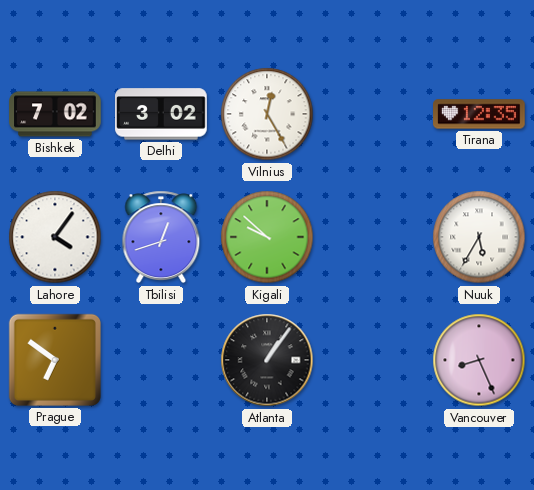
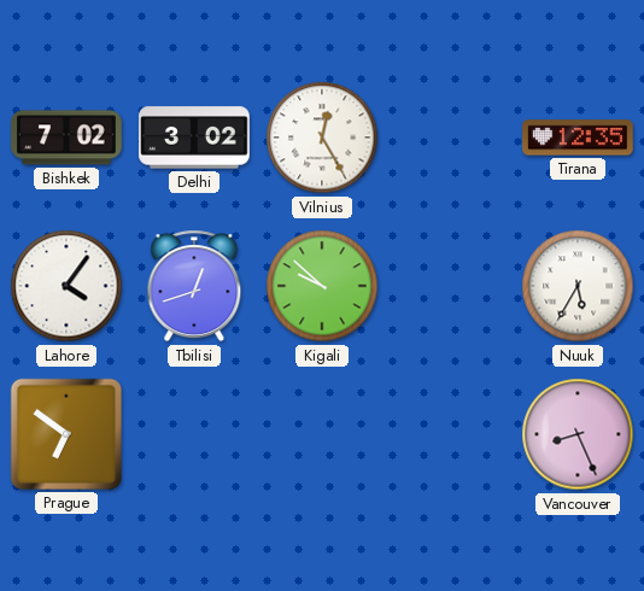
Atlanta: 1:06 -> none (267, 360)
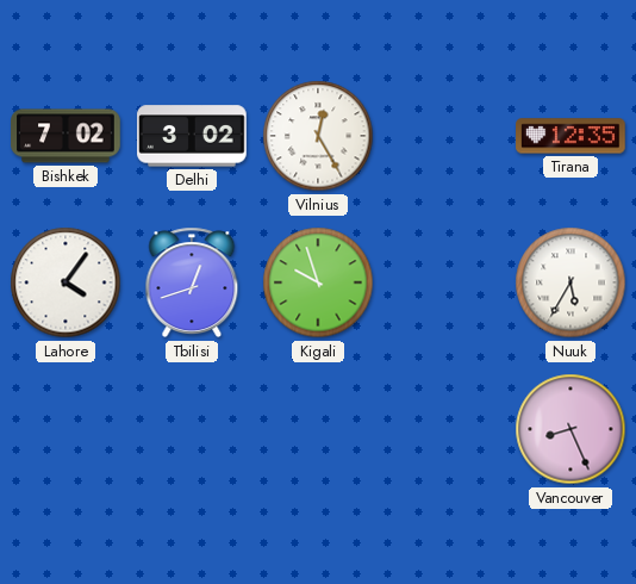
Kigali: 9:52 -> 9:57 (318, 282)
Prague: 6:51 -> none (66, 434)
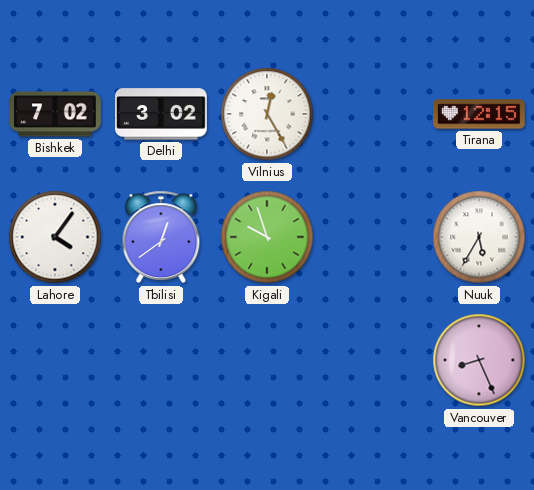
Tirana: 12:35 -> 12:15 (479, 114)
Tbilisi: 12:42 -> 12:39 (161, 237)
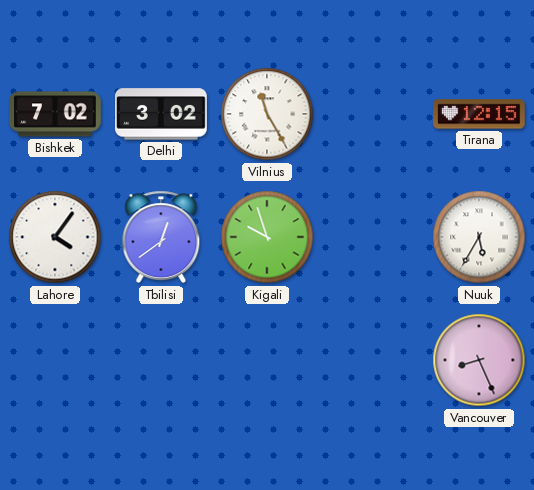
Vilnius: 12:25 -> 11:25 (267, 114)
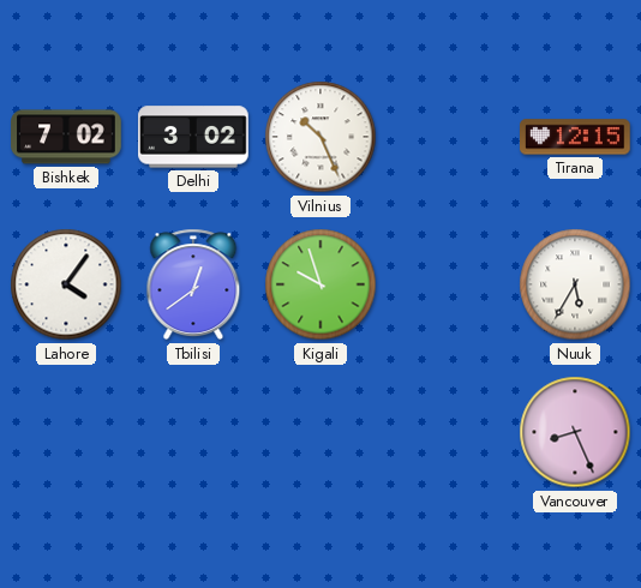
Vilnius: 11:25 -> 10:26 (320, 137)
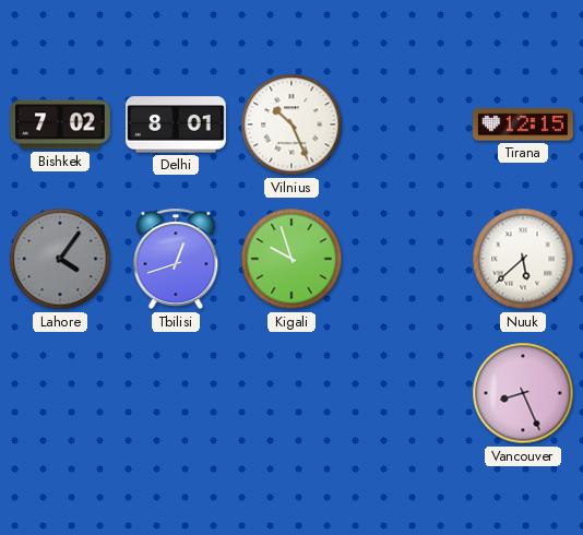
Delhi: 3:02 -> 8:01 (176, 124)
Lahore dial: white -> grey (60, 259)
Tbilisi: 12:39 -> 12:42 (176, 259)
Nuuk: 5:35 -> 5:38 (523, 259)
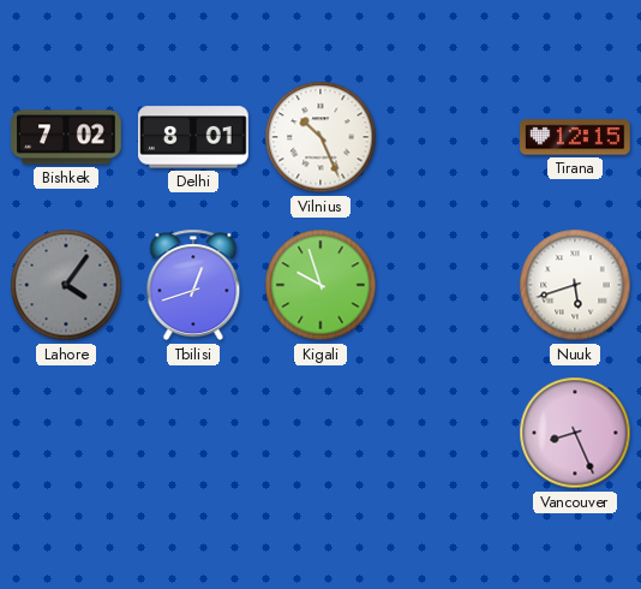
Nuuk: 5:38 -> 5:42 (575, 285)
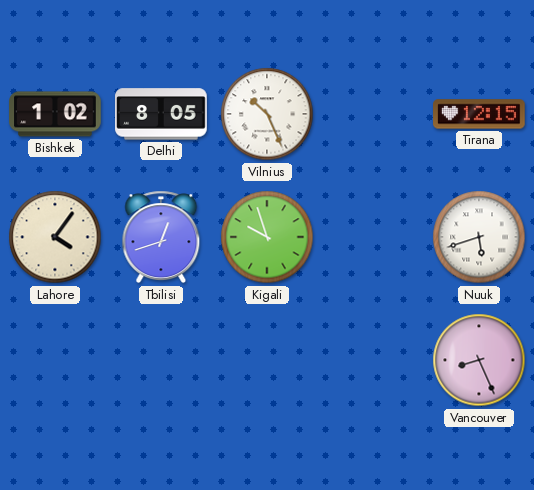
Bishkek: 7:02 -> 1:02 (55, 114)
Delhi: 8:01 -> 8:05 (161, 114)
Lahore dial: grey -> cream (55, 237)
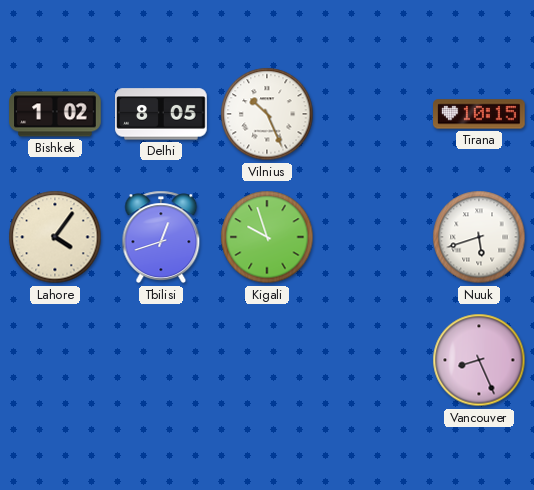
Tirana: 12:15 -> 10:15 (479, 114)
